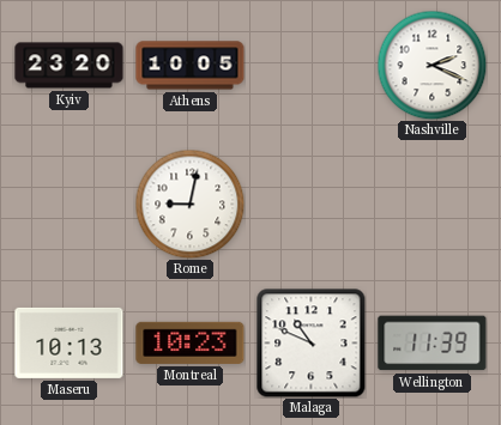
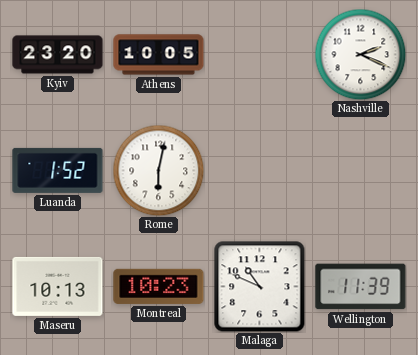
Luanda: none -> 1:52 (58, 170)
Rome: 9:02 -> 6:02 (158, 170)
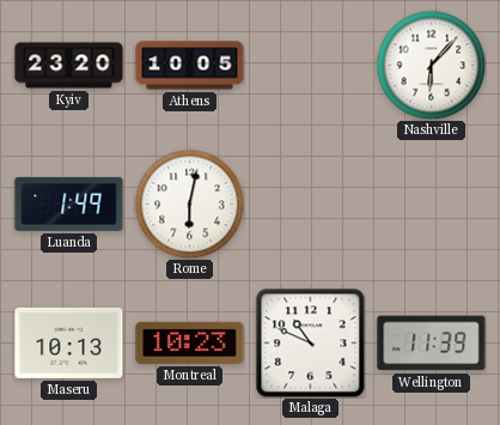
Nashville: 2:19 -> 6:07 (431, 65)
Luanda: 1:52 -> 1:49 (69, 204)
